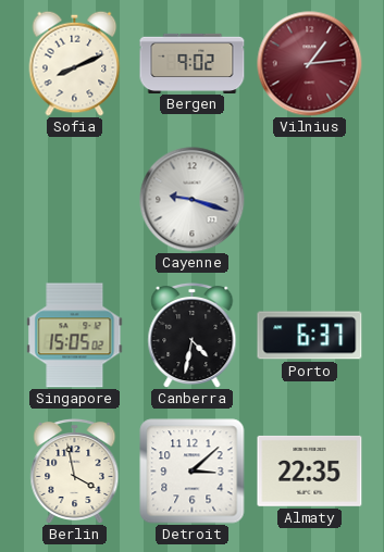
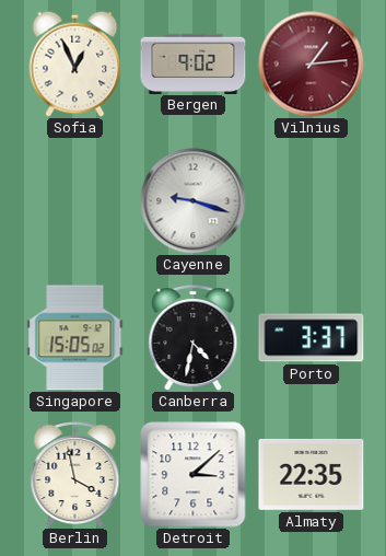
Sofia: 8:11 -> 12:56 (75, 63)
Porto: 6:37 -> 3:37 (312, 338)
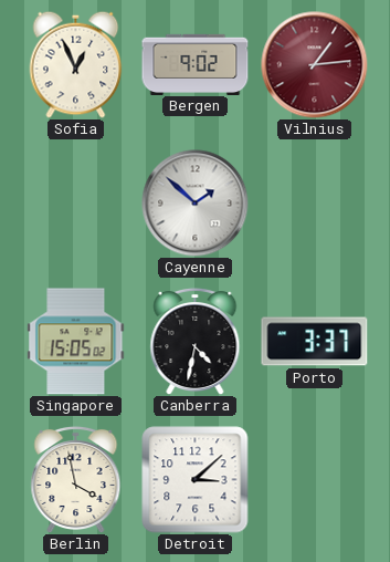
Cayenne: 9:18 -> 1:52 (196, 204)
Almaty: 22:35 -> none (312, 474)
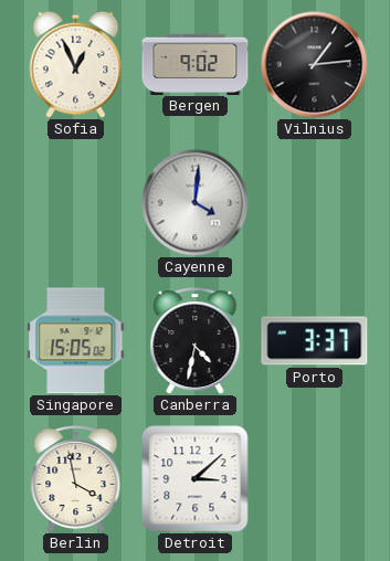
Vilnius dial: burgundy -> black (315, 65)
Cayenne: 1:52 -> 4:01 (196, 203)
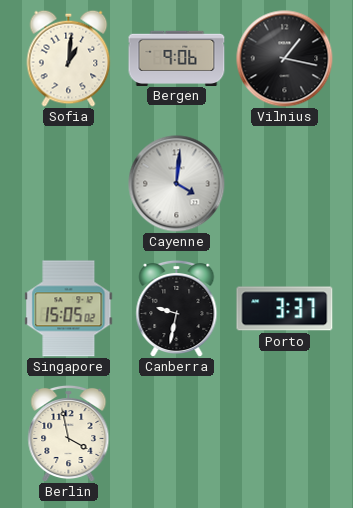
Sofia: 12:56 -> 1:01 (69, 58)
Bergen: 9:02 -> 9:06 (177, 58)
Vilnius: 1:14 -> 1:17 (285, 59)
Canberra: 4:32 -> 9:32 (177, 308)
Detroit: 3:08 -> none (196, 479)
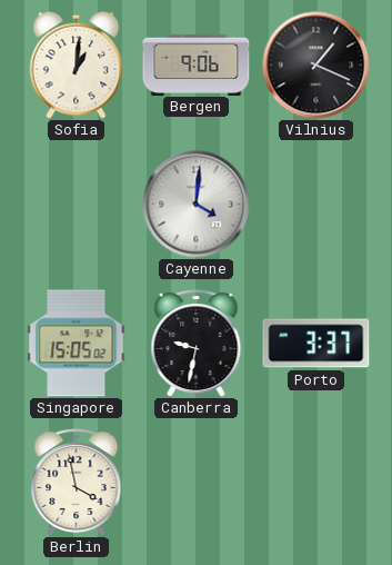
Vilnius: 1:17 -> 1:19 (316, 66)
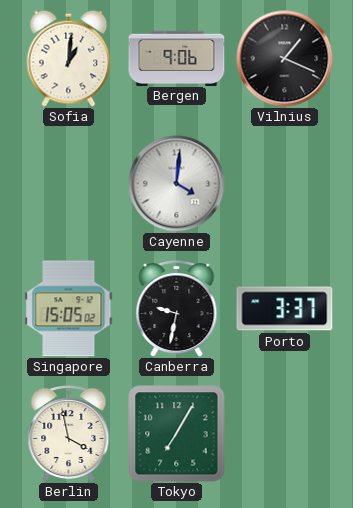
Tokyo: none -> 7:05 (177, 434)
